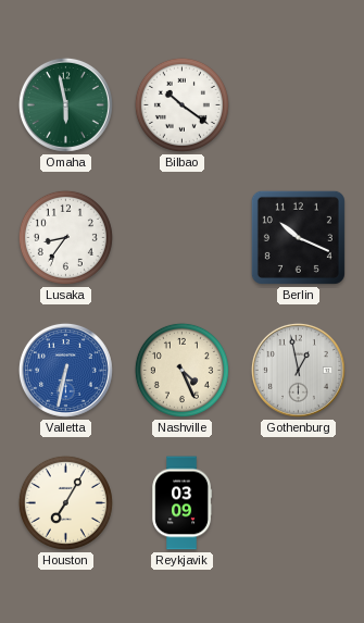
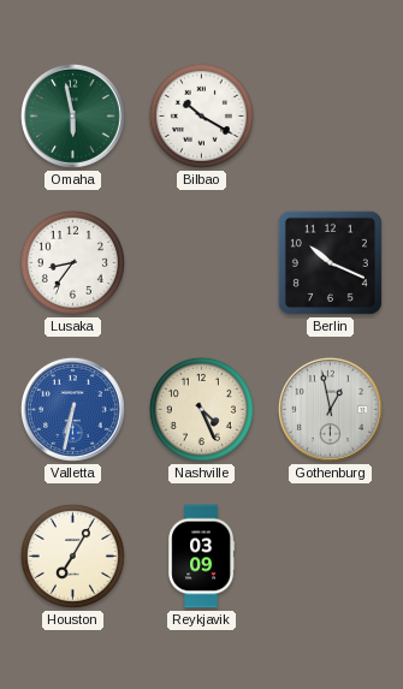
Bilbao: 10:21 -> 10:20 (201, 115)
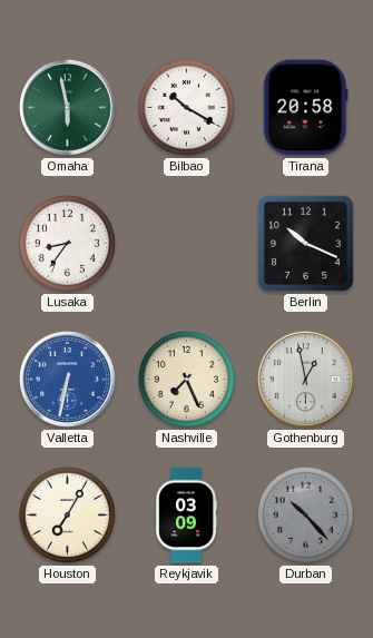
Tirana: none -> 20:58 (306, 108)
Nashville: 4:26 -> 7:26 (186, 379)
Durban: none -> 10:23 (305, 514)
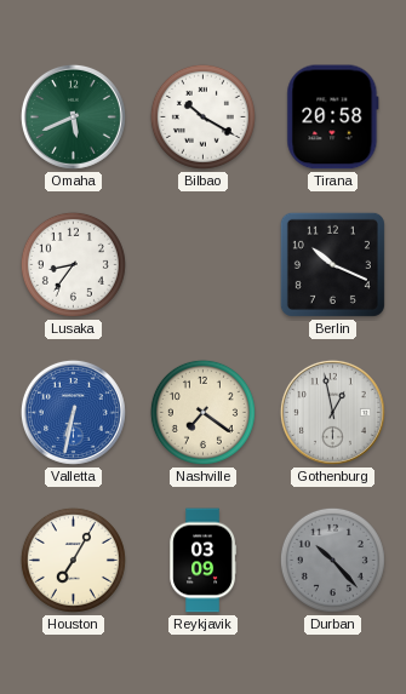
Omaha: 5:58 -> 5:41 (73, 116)
Nashville: 7:26 -> 7:21 (202, 412)
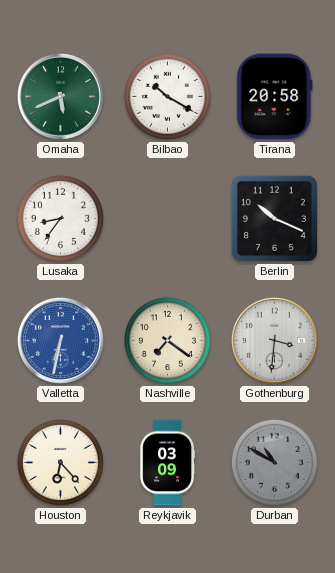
Gothenburg: 12:58 -> 3:31 (274, 340)
Houston: 7:05 -> 6:23 (60, 462)
Durban: 10:23 -> 10:50 (274, 462)
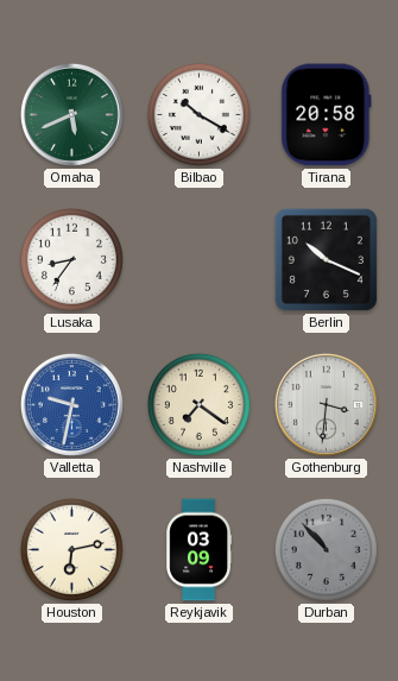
Valletta: 6:32 -> 9:32 (71, 404)
Houston: 6:23 -> 6:13 (71, 549)
Durban: 10:50 -> 10:53 (326, 549)
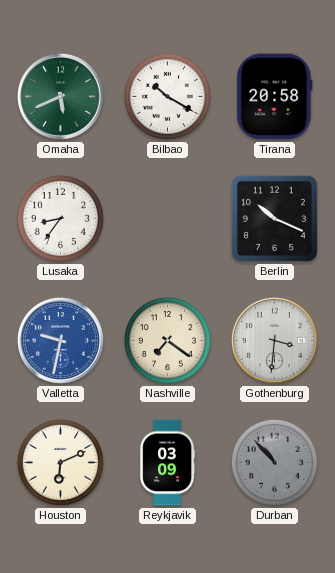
Houston: 6:13 -> 6:11 (60, 462)
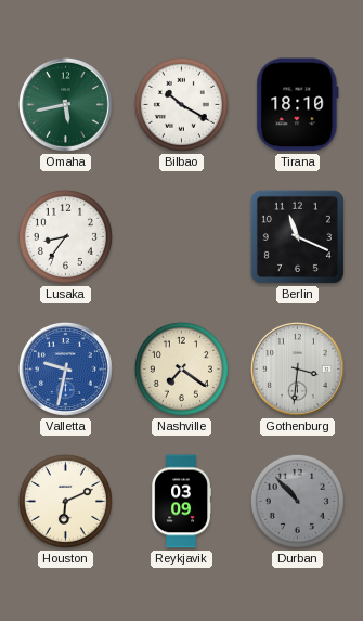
Omaha: 5:41 -> 5:43 (65, 104)
Tirana: 20:58 -> 18:10 (298, 105)
Berlin: 10:19 -> 11:19 (297, 236)
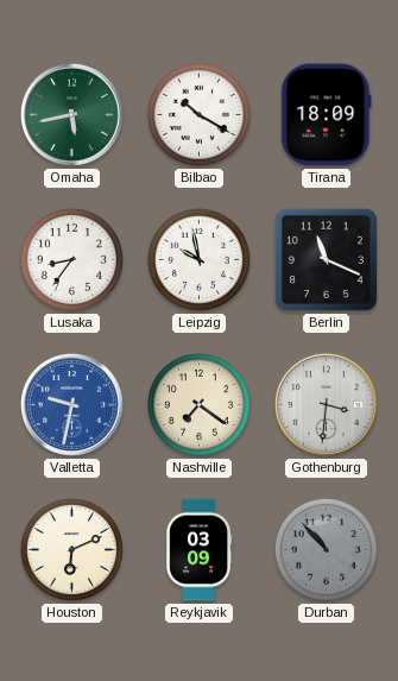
Tirana: 18:10 -> 18:09 (327, 115)
Leipzig: none -> 9:58 (198, 259)
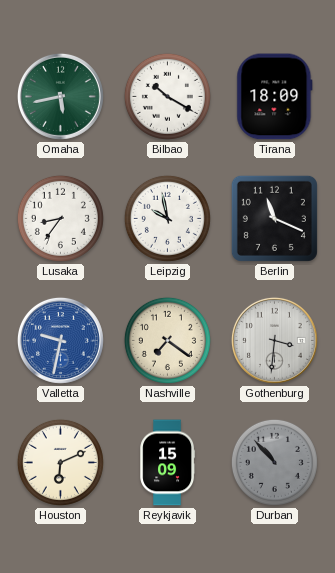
Reykjavik: 03:09 -> 15:09 (168, 463)
